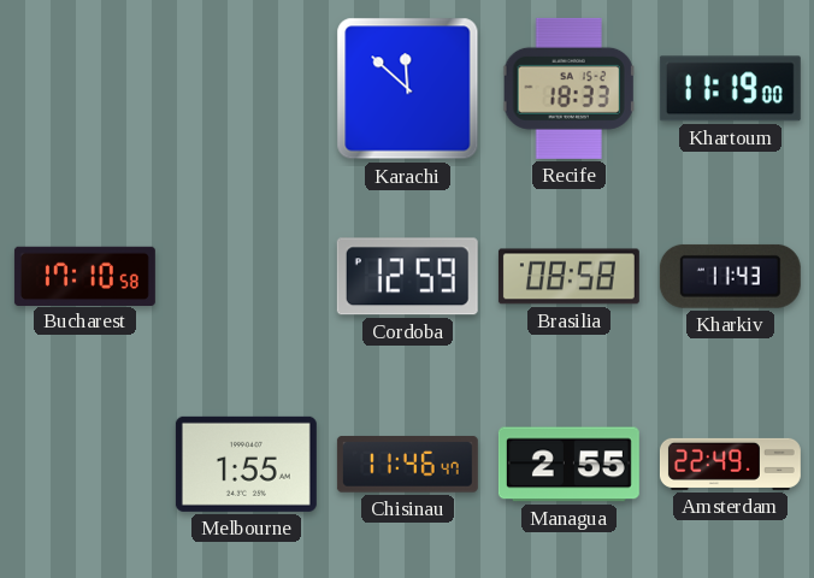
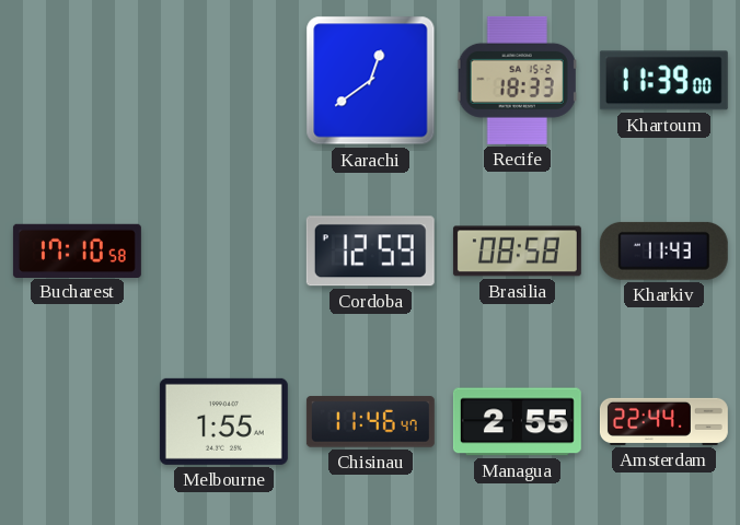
Karachi: 11:52 -> 12:39 (371, 81)
Khartoum: 11:19 -> 11:39 (663, 81)
Amsterdam: 22:49 -> 22:44 (663, 421)
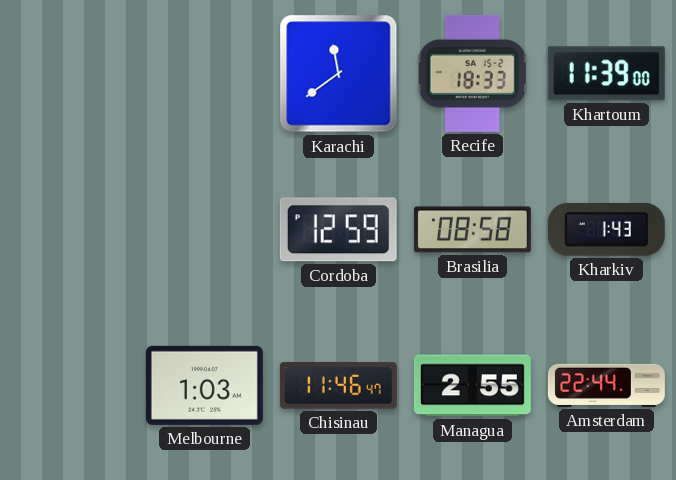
Karachi: 12:39 -> 11:39 (339, 74)
Bucharest: 17:10 -> none (77, 250)
Kharkiv: 11:43 -> 1:43 (606, 229)
Melbourne: 1:55 -> 1:03 (204, 385)
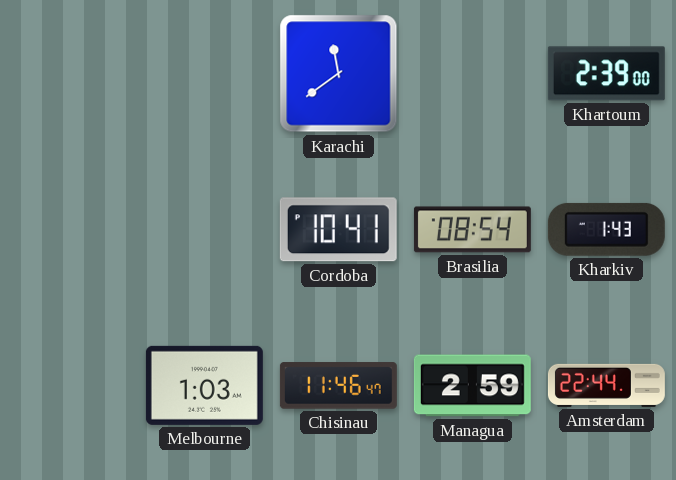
Recife: 18:33 -> none (473, 73)
Khartoum: 11:39 -> 2:39 (606, 74)
Cordoba: 12:59 -> 10:41 (338, 230)
Brasilia: 08:58 -> 08:54 (472, 230)
Managua: 2:55 -> 2:59 (472, 386)
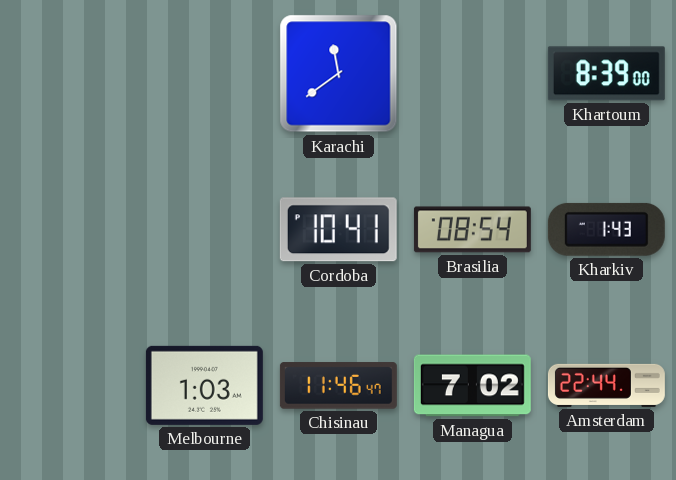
Khartoum: 2:39 -> 8:39 (606, 74)
Managua: 2:59 -> 7:02 (472, 386)
